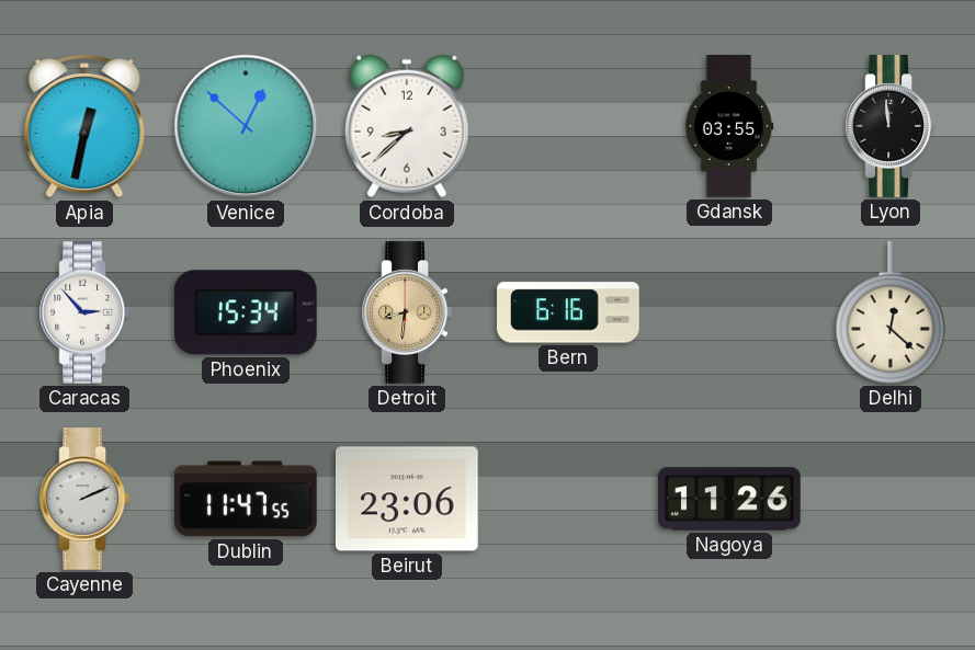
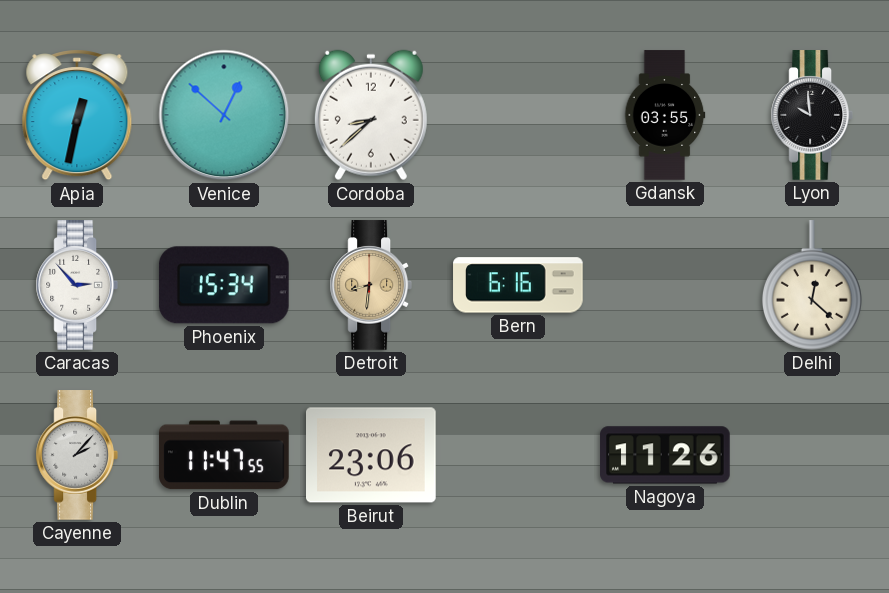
Lyon: 11:59 -> 9:59 (811, 115)
Cayenne: 2:11 -> 2:07 (76, 455)
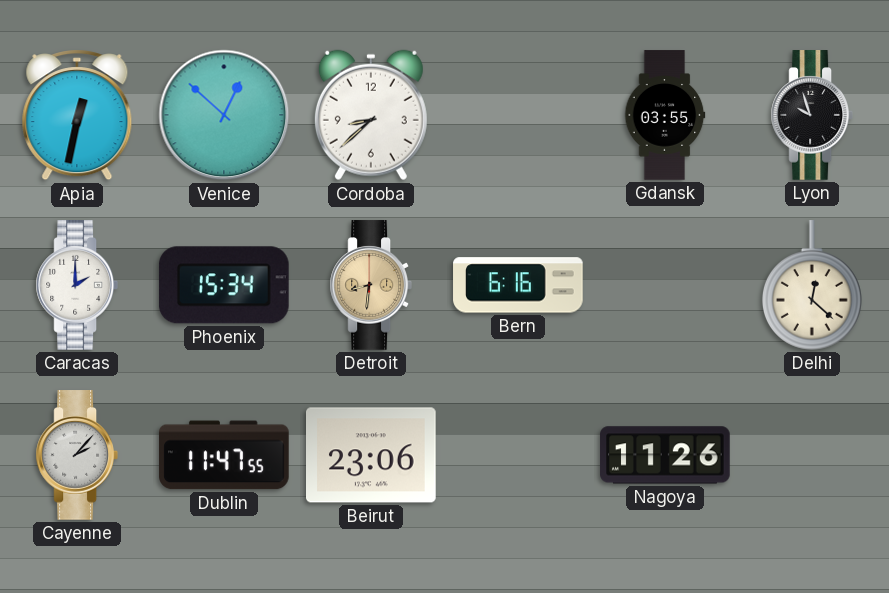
Lyon: 9:59 -> 9:57 (811, 115)
Caracas: 2:53 -> 2:00 (76, 285)
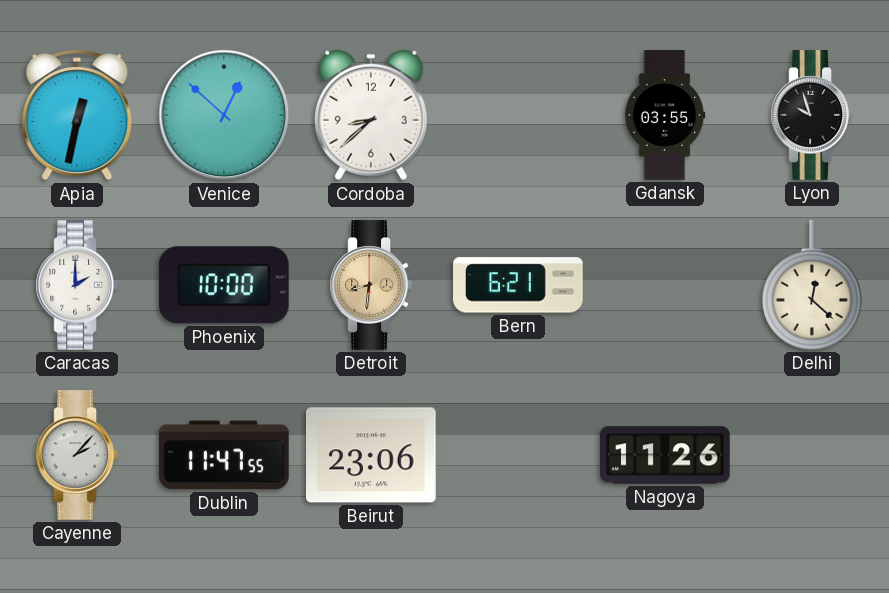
Phoenix: 15:34 -> 10:00 (224, 285)
Bern: 6:16 -> 6:21 (518, 285)
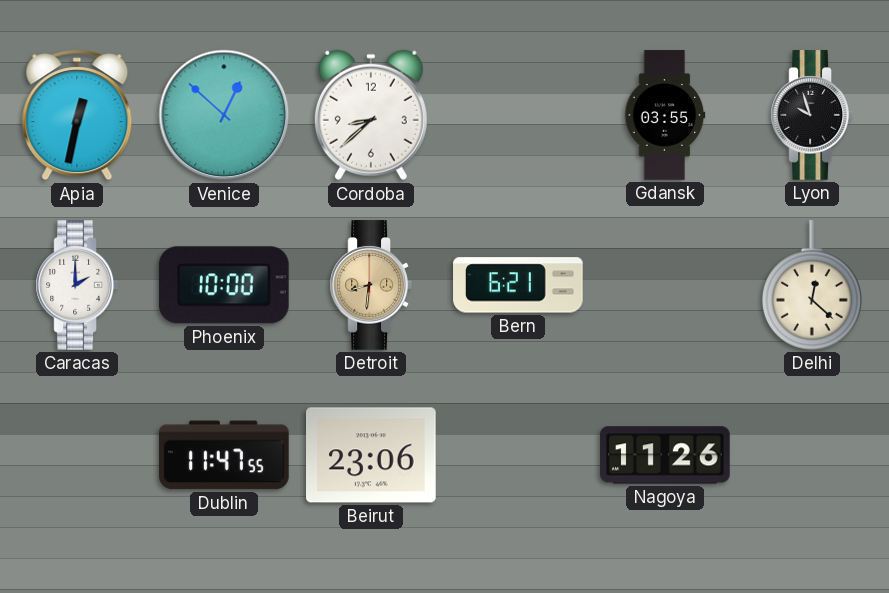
Cayenne: 2:07 -> none (76, 455)
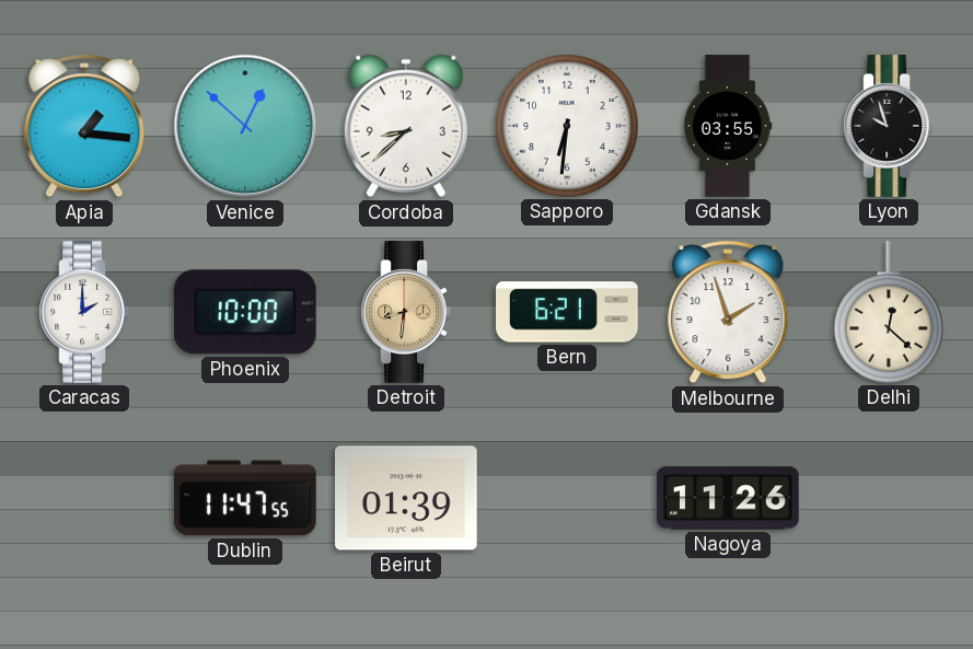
Apia: 12:32 -> 1:16 (84, 126)
Sapporo: none -> 6:31 (568, 127)
Melbourne: none -> 1:57 (728, 312)
Beirut: 23:06 -> 01:39 (407, 498)
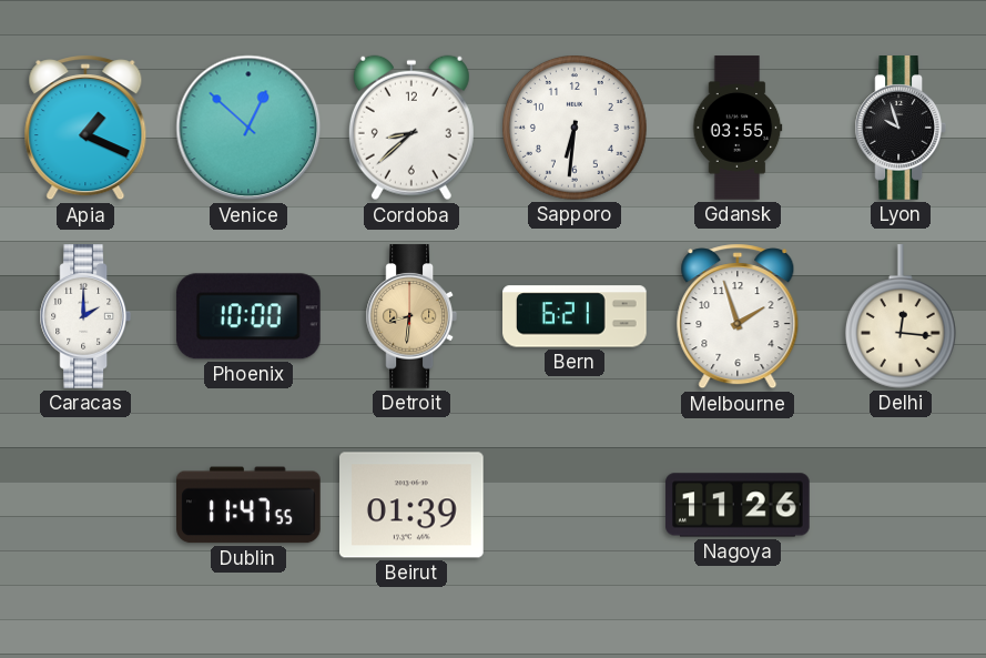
Apia: 1:16 -> 1:19 (85, 128)
Delhi: 12:22 -> 12:16 (901, 316)
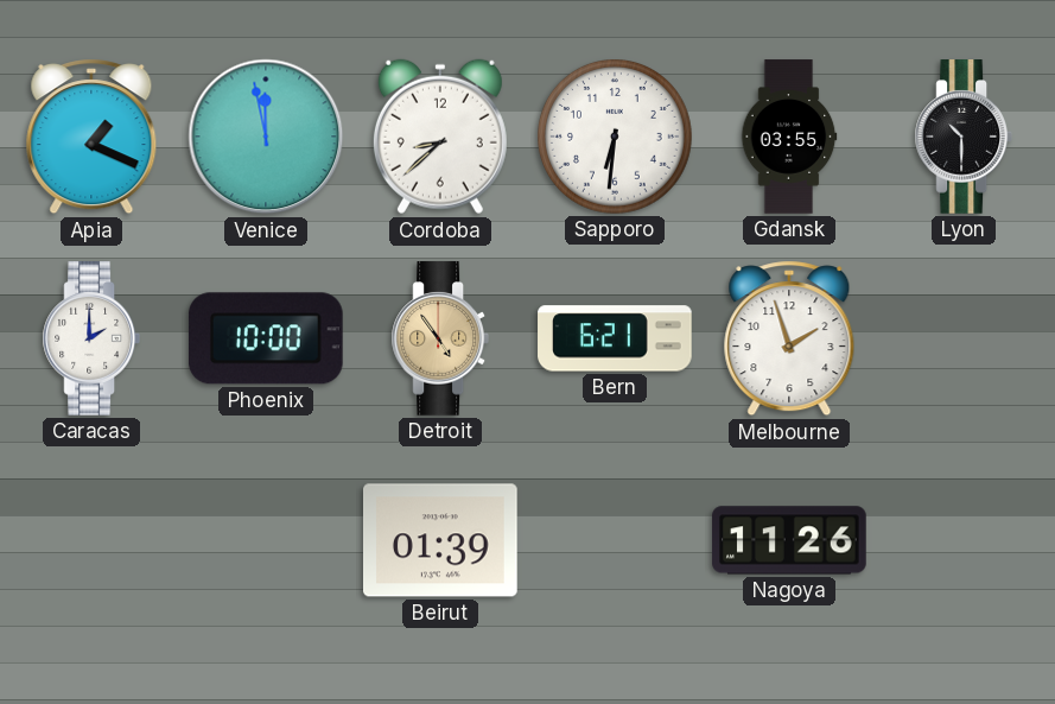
Venice: 12:52 -> 11:58 (266, 137)
Lyon: 9:57 -> 10:30 (962, 137)
Detroit: 8:31 -> 4:54 (439, 338)
Delhi: 12:16 -> none (901, 316)
Dublin: 11:47 -> none (250, 505)
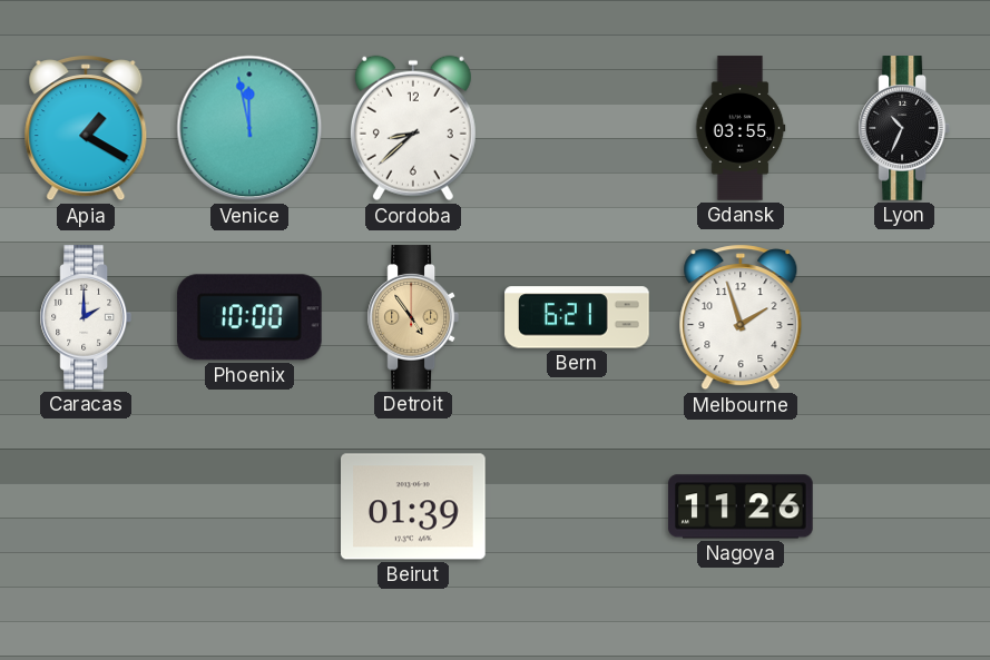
Apia: 1:19 -> 1:20 (86, 128)
Sapporo: 6:31 -> none (616, 138)
Lyon: 10:30 -> 10:34 (903, 128)
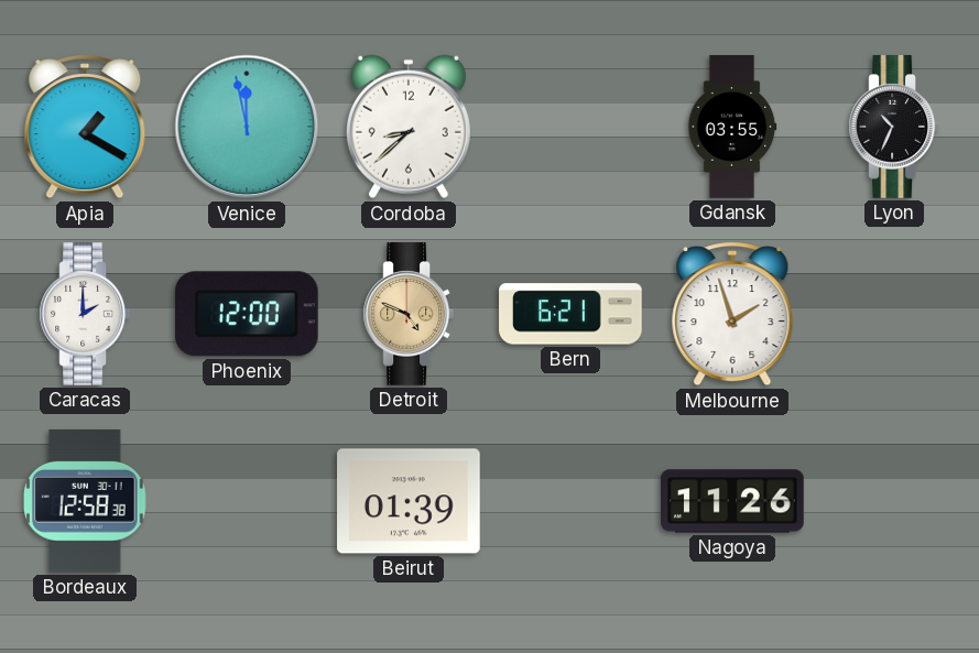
Phoenix: 10:00 -> 12:00 (247, 314)
Detroit: 4:54 -> 4:49 (407, 314)
Bordeaux: none -> 12:58 (85, 502)
